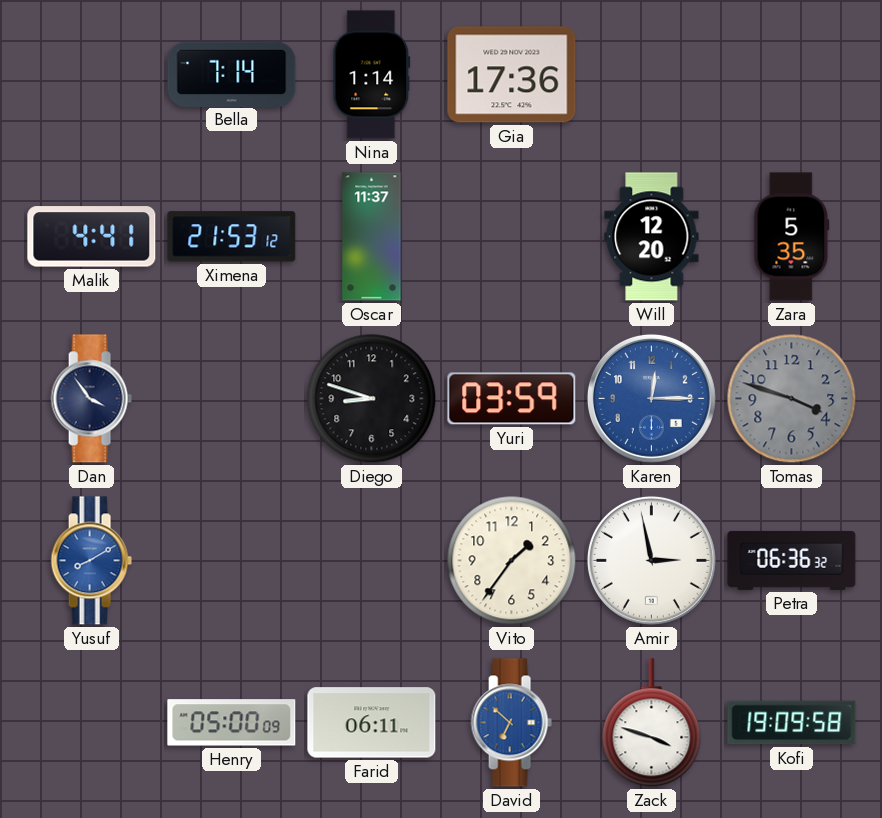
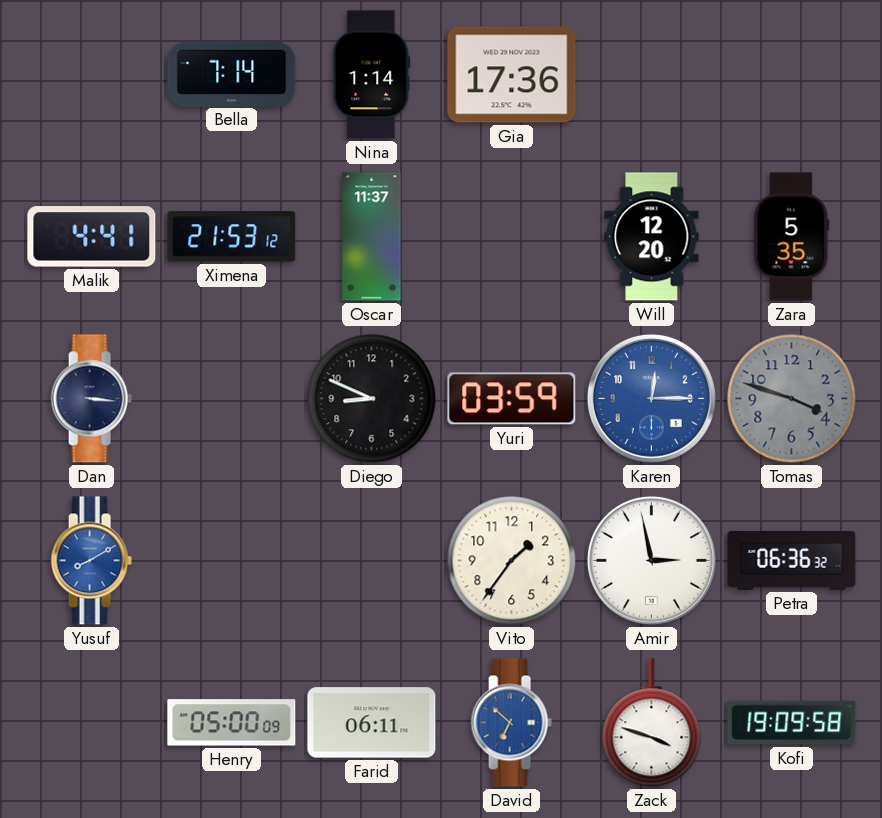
Dan: 3:54 -> 3:16 (91, 399)
Diego: 8:48 -> 8:49 (372, 399)
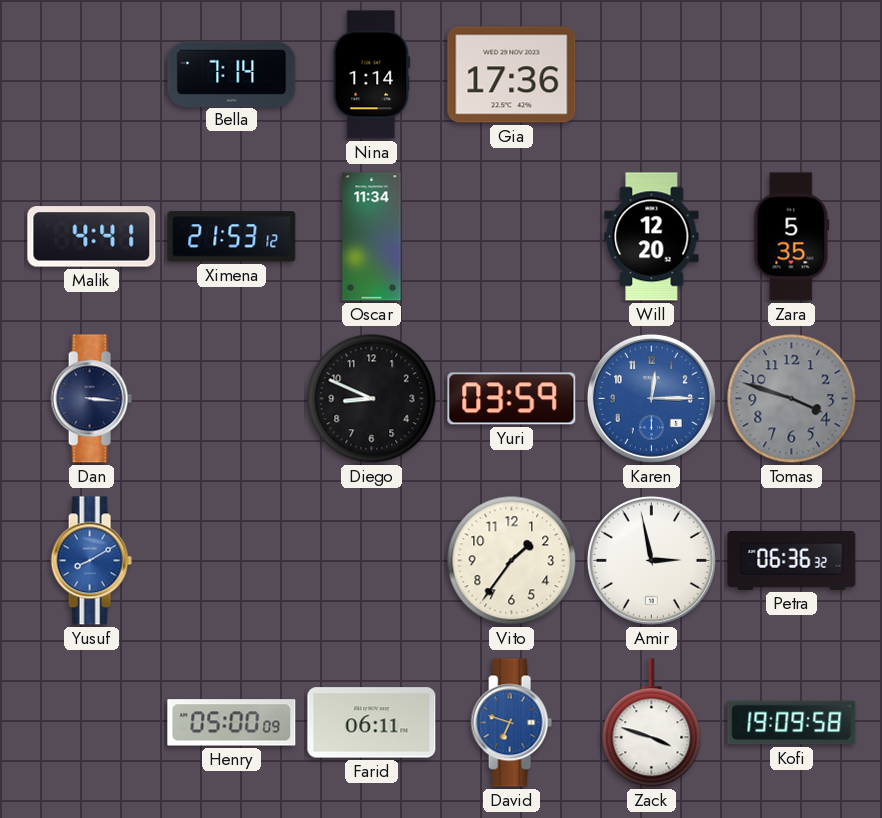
Oscar: 11:37 -> 11:34 (372, 237)
David: 6:52 -> 6:48 (511, 723)
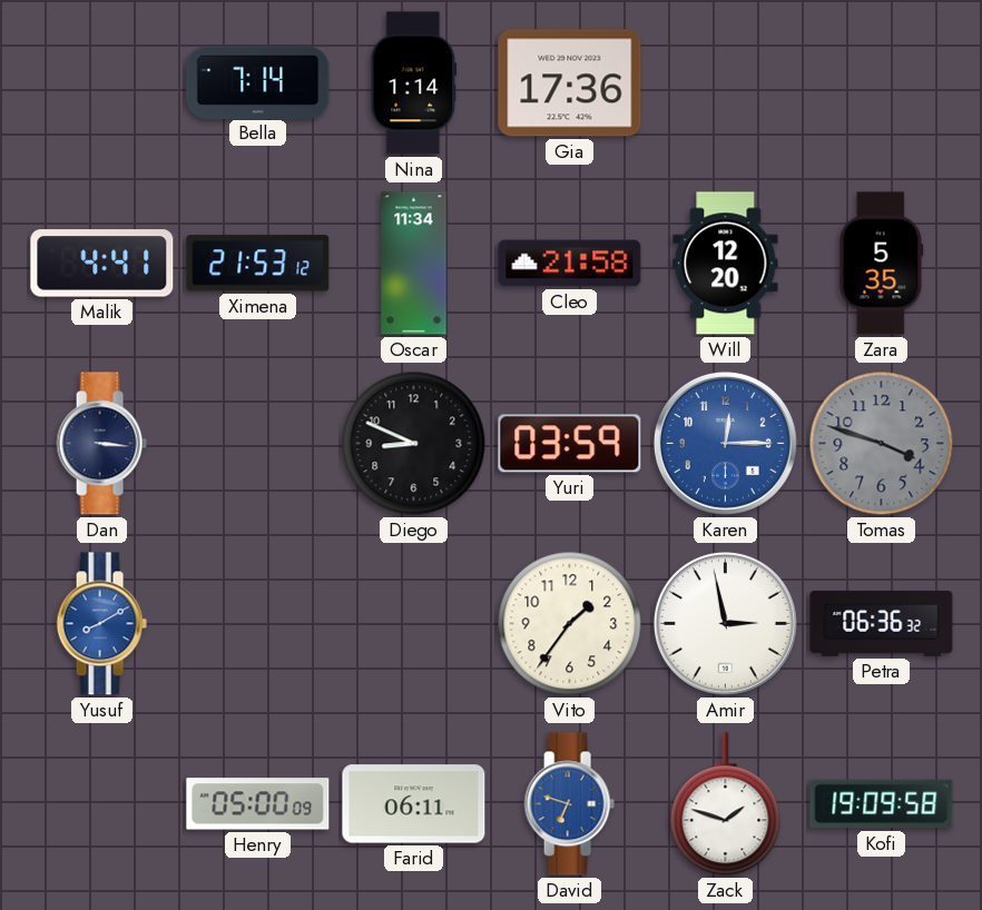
Cleo: none -> 21:58 (570, 264)
Zack: 3:48 -> 1:48 (726, 804)
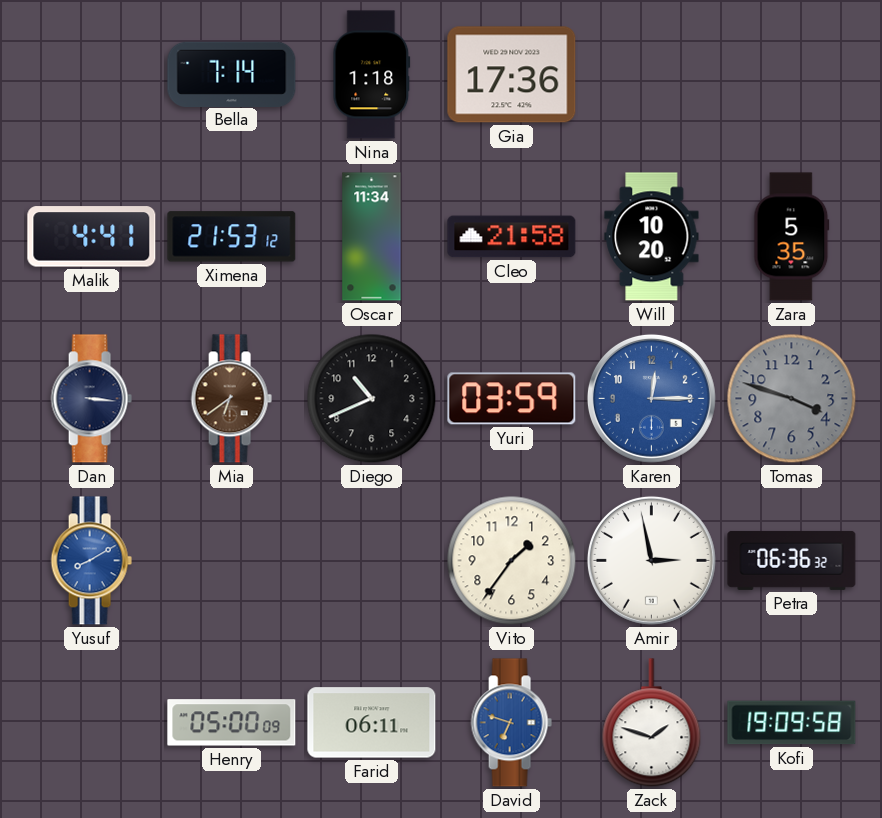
Nina: 1:14 -> 1:18 (372, 75)
Will: 12:20 -> 10:20 (652, 237)
Mia: none -> 6:39 (231, 399)
Diego: 8:49 -> 10:41 (372, 399)
